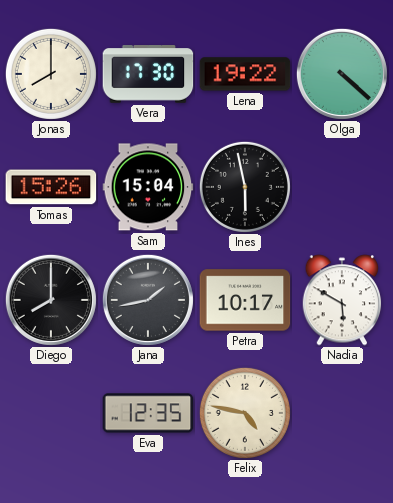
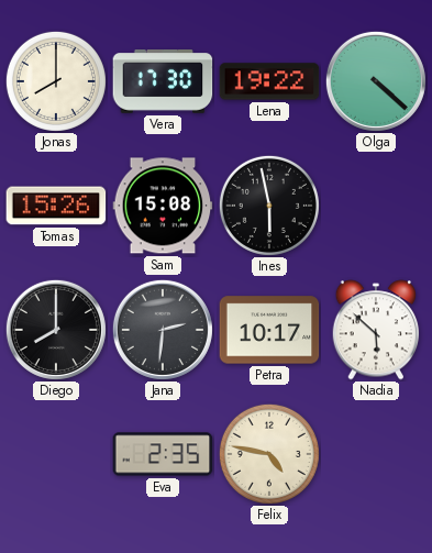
Sam: 15:04 -> 15:08 (163, 206)
Jana: 1:43 -> 2:31 (163, 330)
Nadia: 5:50 -> 5:52 (376, 330)
Eva: 12:35 -> 2:35 (163, 454)
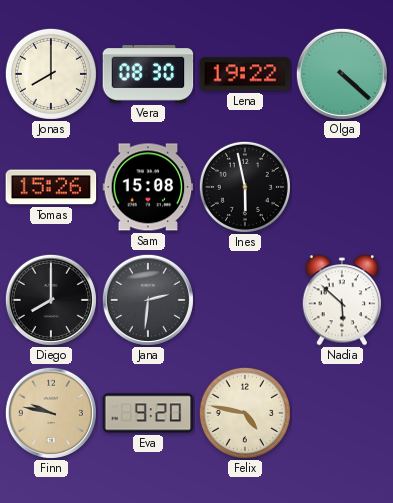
Vera: 17:30 -> 08:30 (148, 75)
Petra: 10:17 -> none (269, 330)
Finn: none -> 9:47 (51, 413)
Eva: 2:35 -> 9:20 (148, 413)
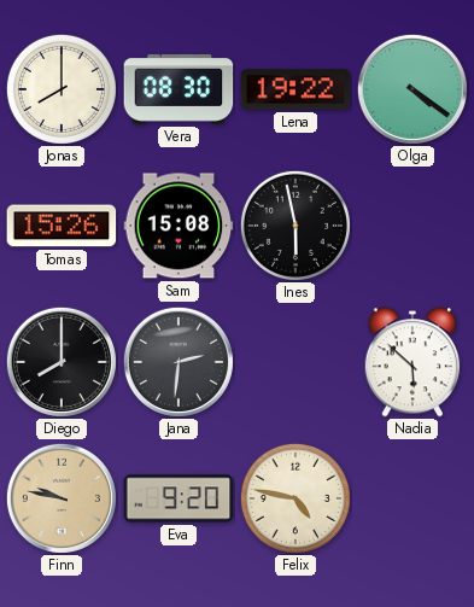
Olga: 4:22 -> 4:21 (412, 89)
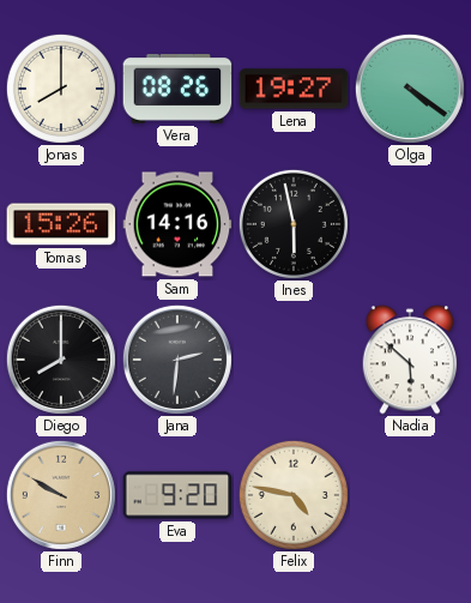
Vera: 08:30 -> 08:26 (177, 90)
Lena: 19:22 -> 19:27 (294, 89)
Sam: 15:08 -> 14:16 (177, 224)
Finn: 9:47 -> 9:50 (61, 495)
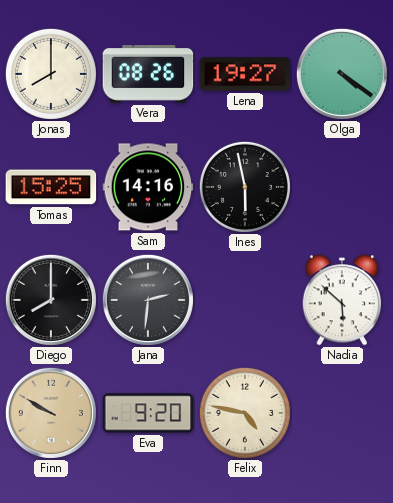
Tomas: 15:26 -> 15:25 (51, 187)
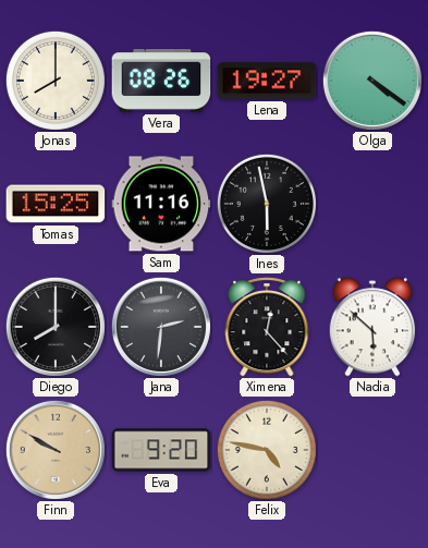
Sam: 14:16 -> 11:16 (161, 204)
Ximena: none -> 12:23 (267, 327)
